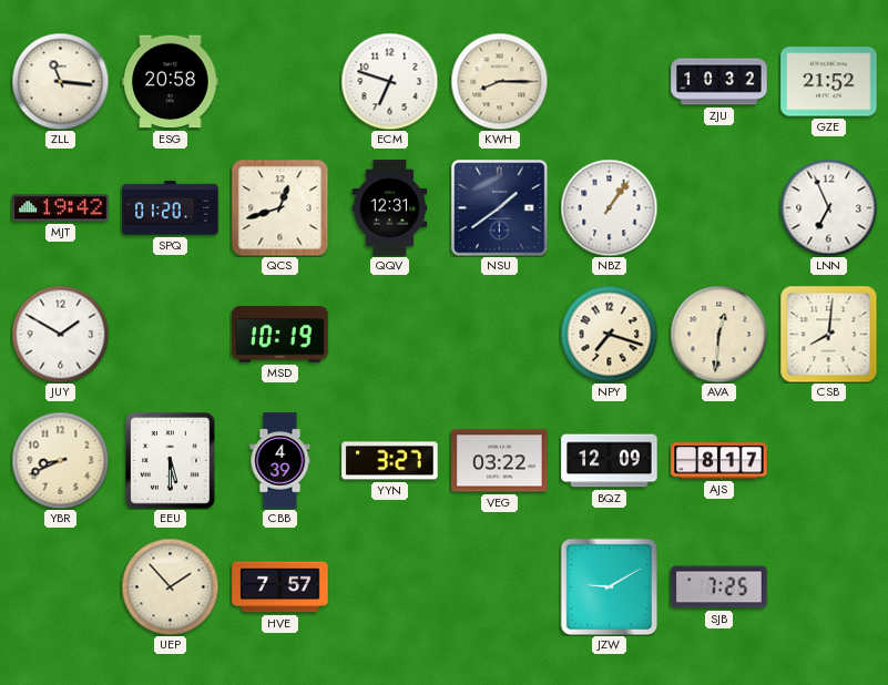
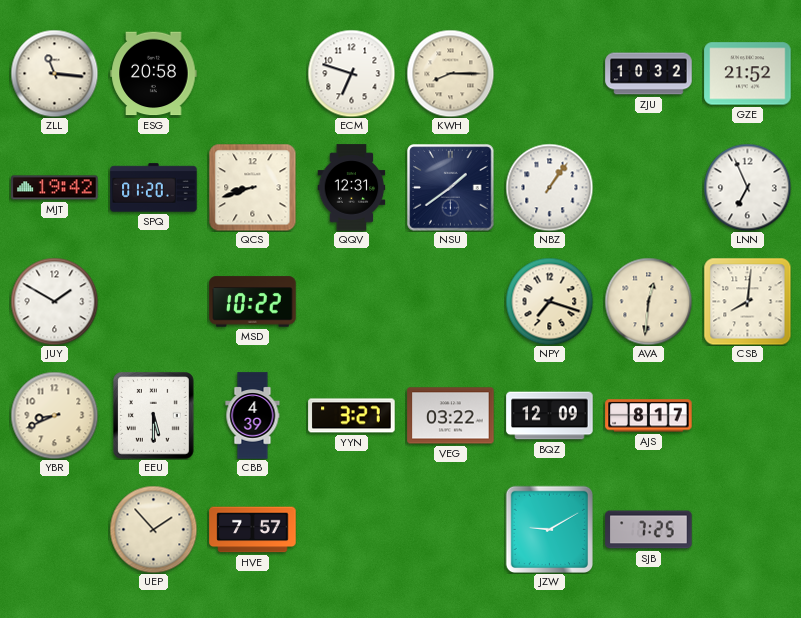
QCS: 12:42 -> 8:42 (252, 187)
MSD: 10:19 -> 10:22 (253, 302)
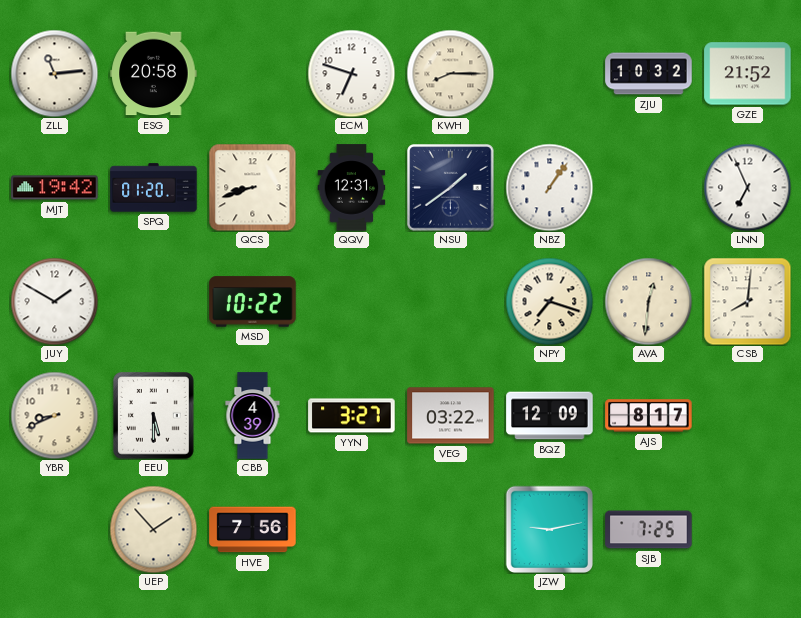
ZLL: 11:16 -> 11:14 (54, 73)
HVE: 7:57 -> 7:56 (253, 530)
JZW: 9:10 -> 9:13 (549, 529)
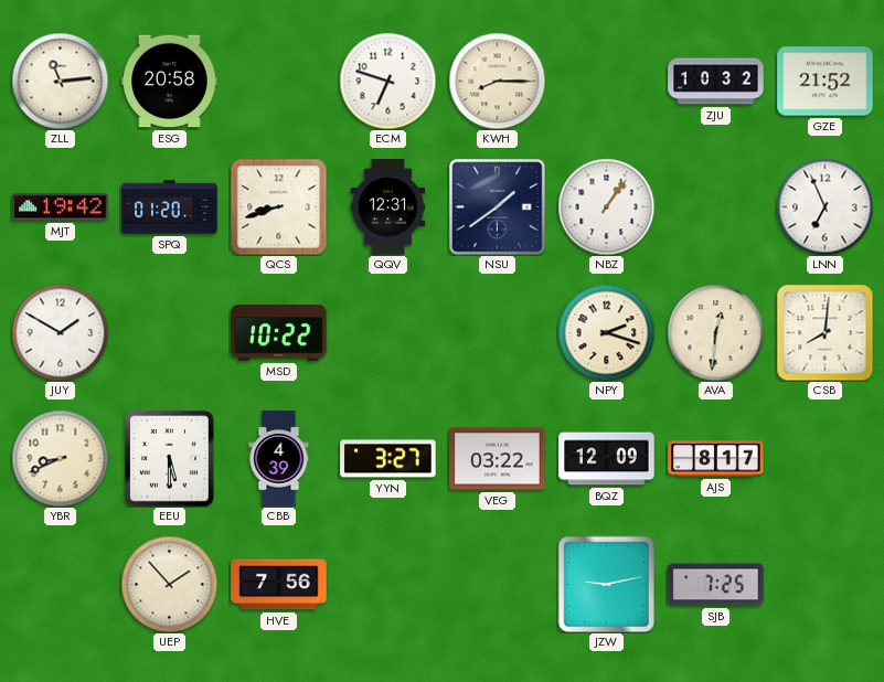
NPY: 7:18 -> 2:18 (606, 332)
